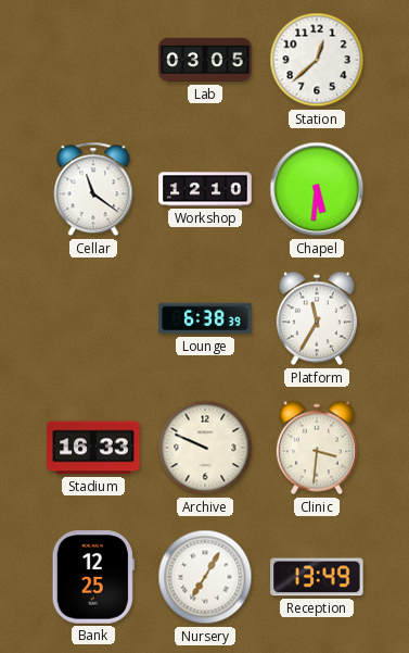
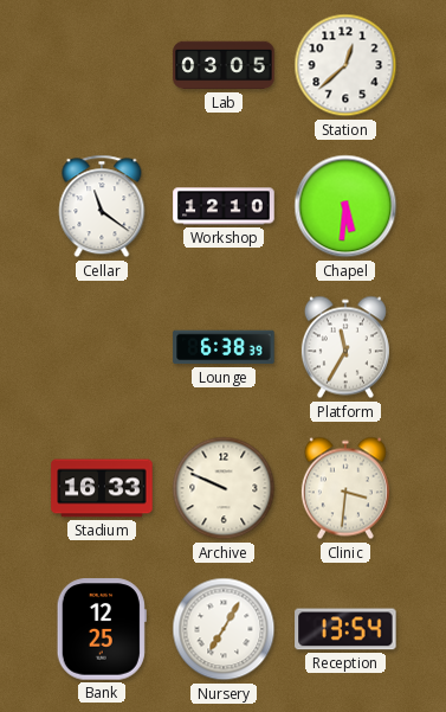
Reception: 13:49 -> 13:54 (345, 629)
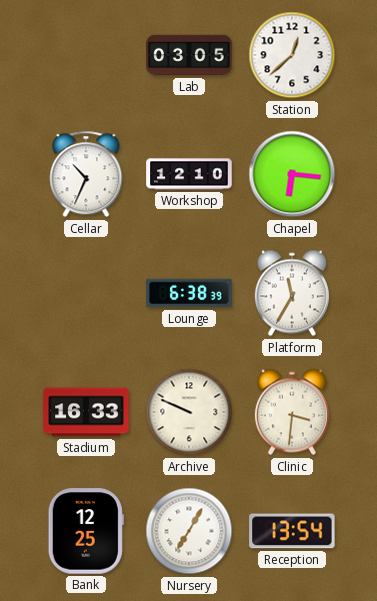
Cellar: 11:21 -> 10:34 (86, 174)
Chapel: 5:31 -> 6:16 (292, 174)
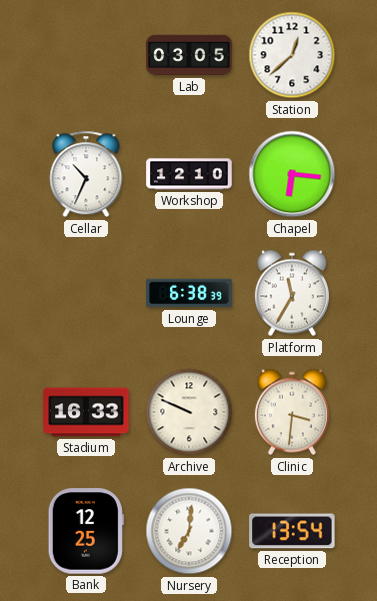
Nursery: 7:05 -> 7:01 (189, 531)
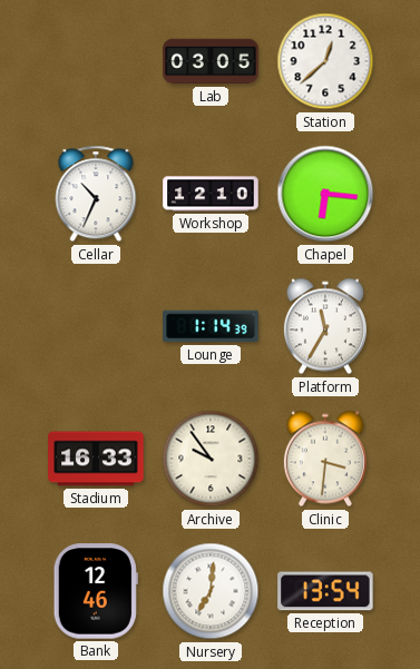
Lounge: 6:38 -> 1:14 (211, 326)
Archive: 9:49 -> 9:54 (211, 459)
Bank: 12:25 -> 12:46 (96, 591)
